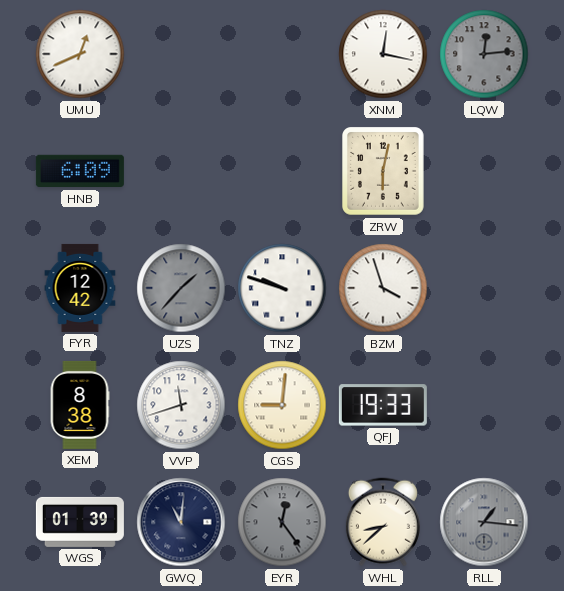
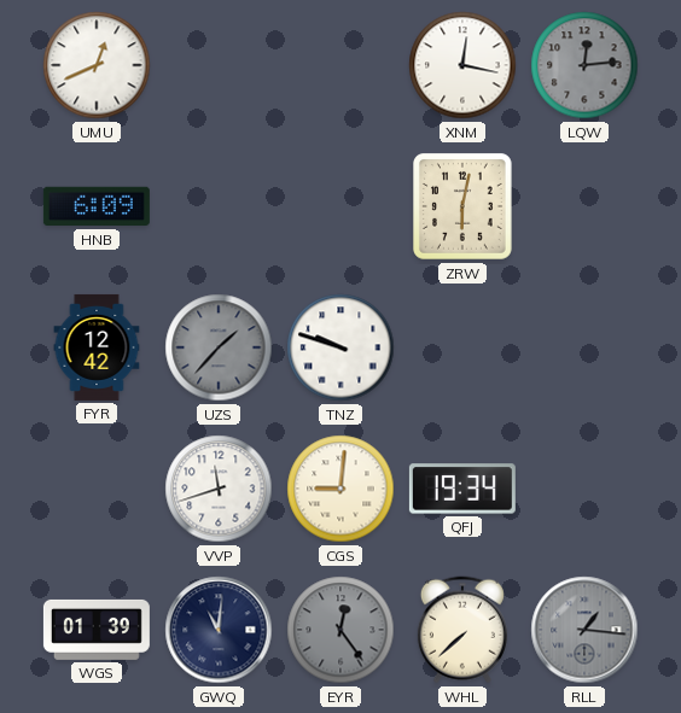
BZM: 3:57 -> none (383, 288)
XEM: 8:38 -> none (80, 405)
QFJ: 19:33 -> 19:34 (462, 489)
WHL: 8:38 -> 7:38 (462, 630)
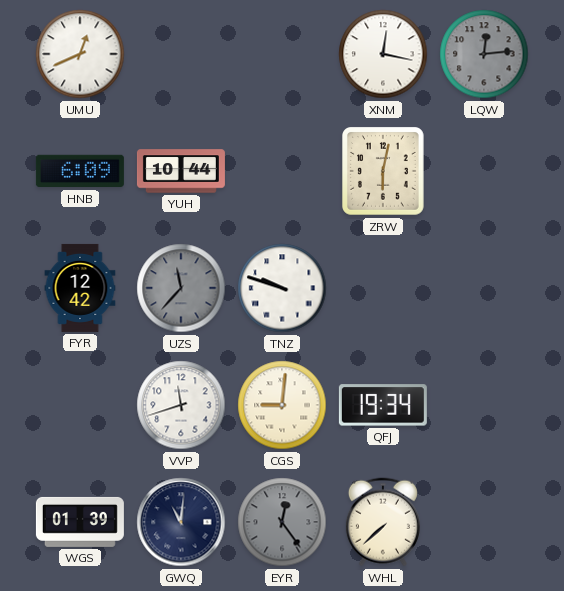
YUH: none -> 10:44 (181, 171)
UZS: 1:37 -> 11:37 (181, 288)
RLL: 1:16 -> none (584, 630)
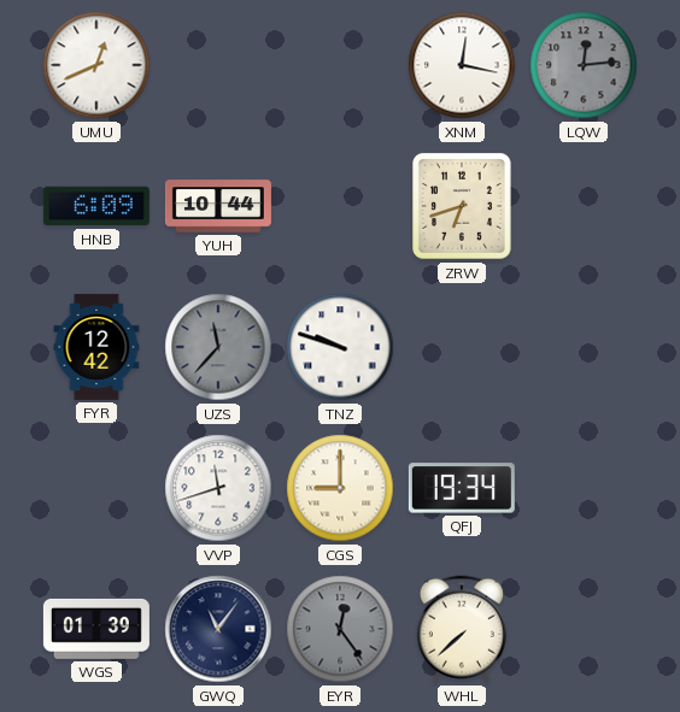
ZRW: 6:02 -> 6:42 (463, 207)
CGS: 9:01 -> 9:00 (340, 488)
GWQ: 11:01 -> 11:06 (218, 629)
